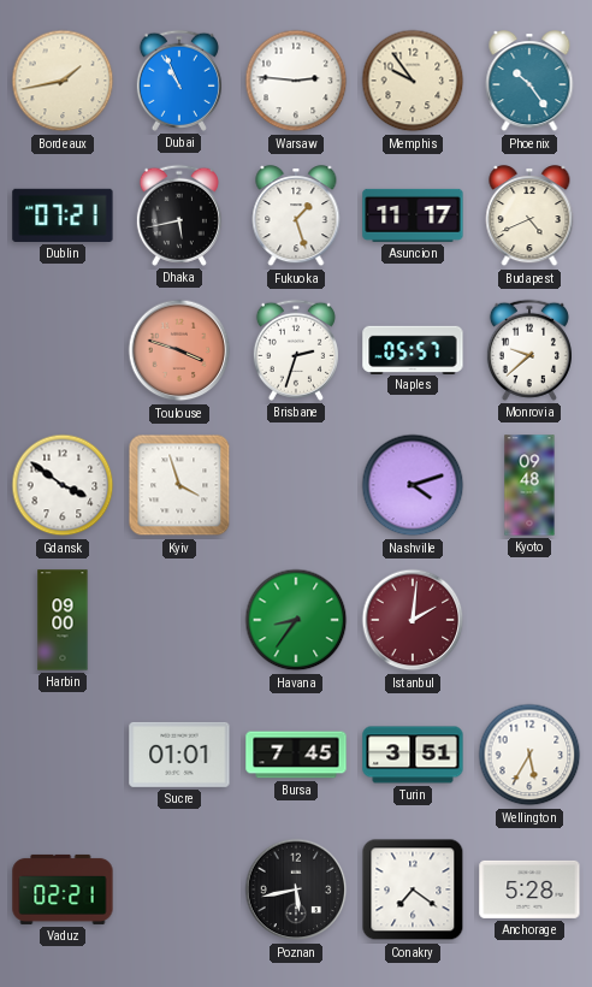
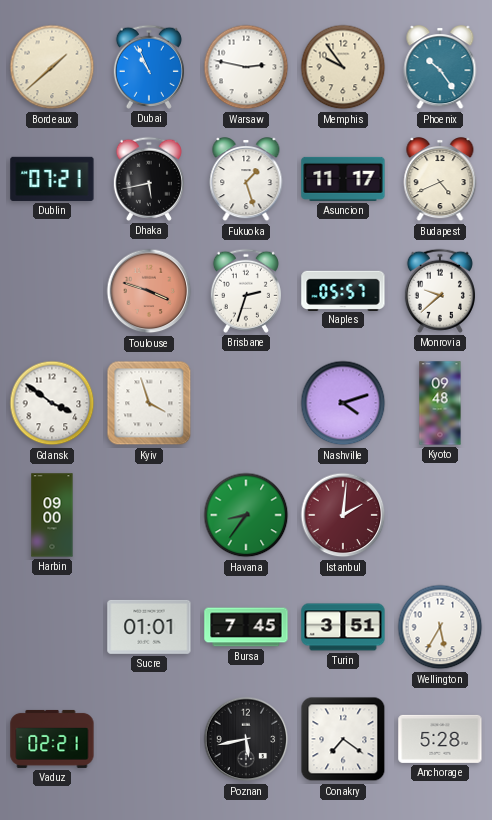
Bordeaux: 1:43 -> 1:38 (52, 67)
Warsaw: 2:46 -> 2:47 (246, 67)
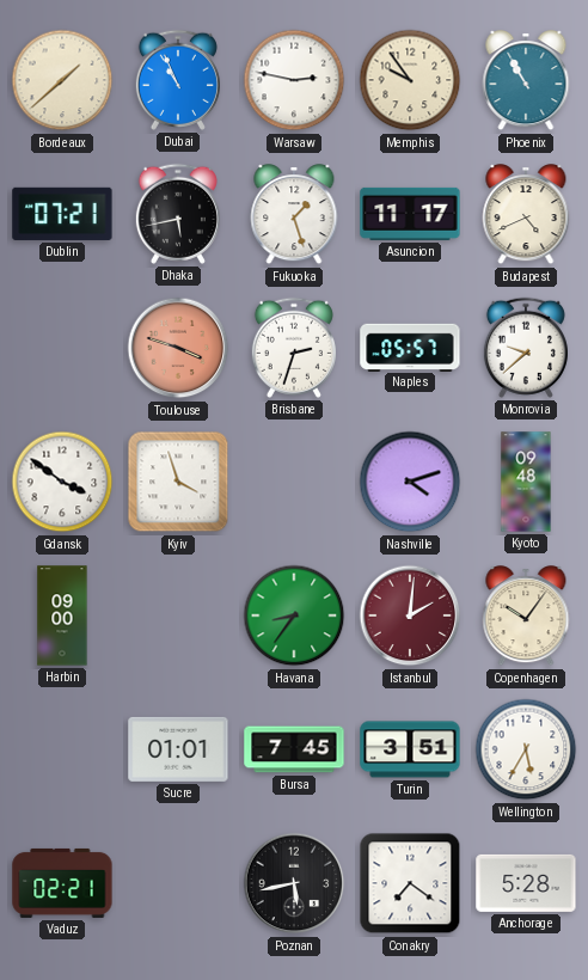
Phoenix: 10:24 -> 10:55 (526, 81)
Copenhagen: none -> 10:06 (526, 617)
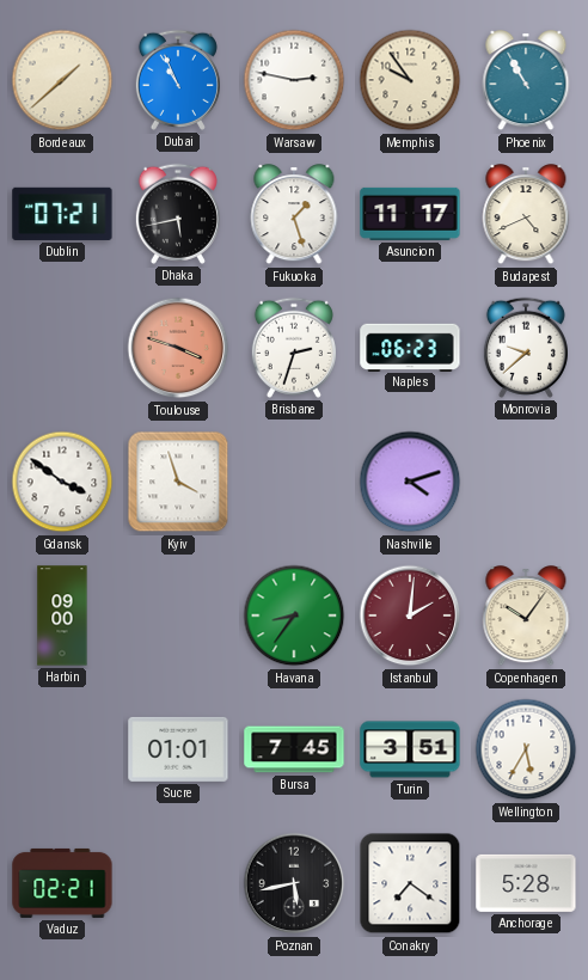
Naples: 05:57 -> 06:23 (410, 347)
Kyoto: 09:48 -> none (526, 482)
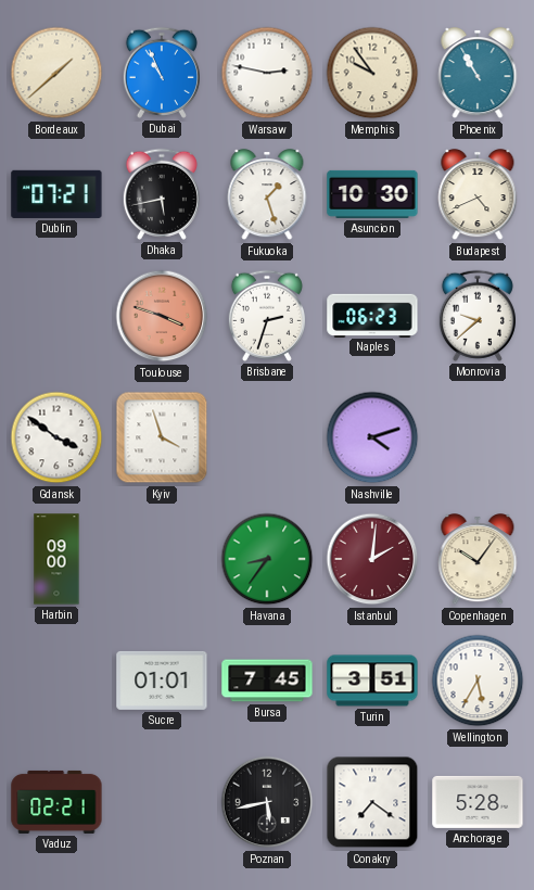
Asuncion: 11:17 -> 10:30 (372, 194)
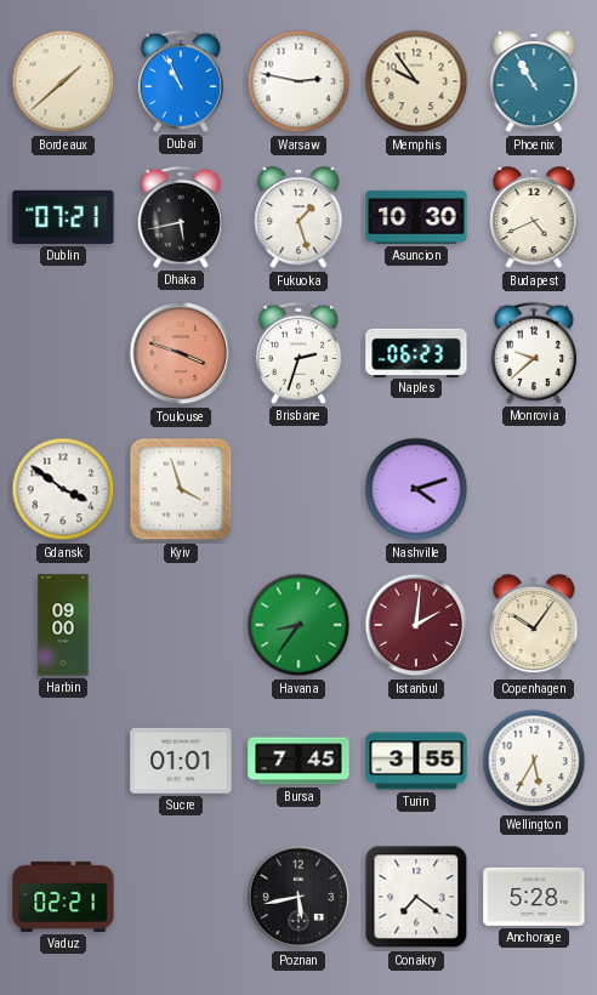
Turin: 3:51 -> 3:55 (416, 761)
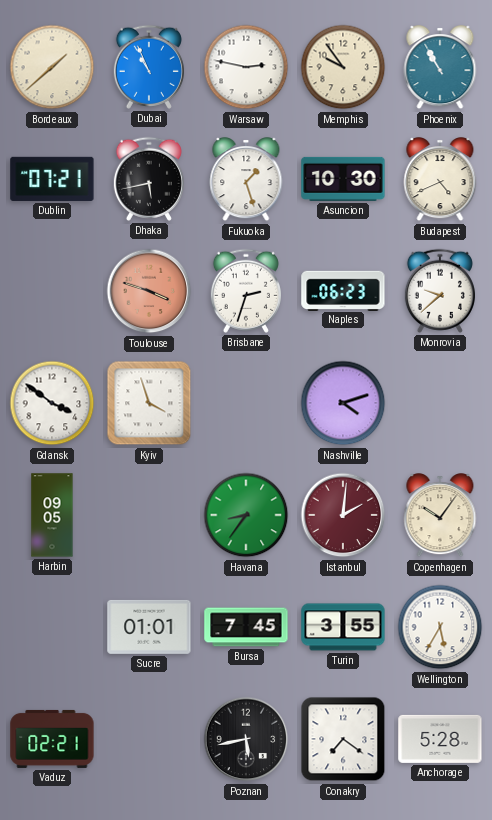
Harbin: 09:00 -> 09:05 (52, 515)
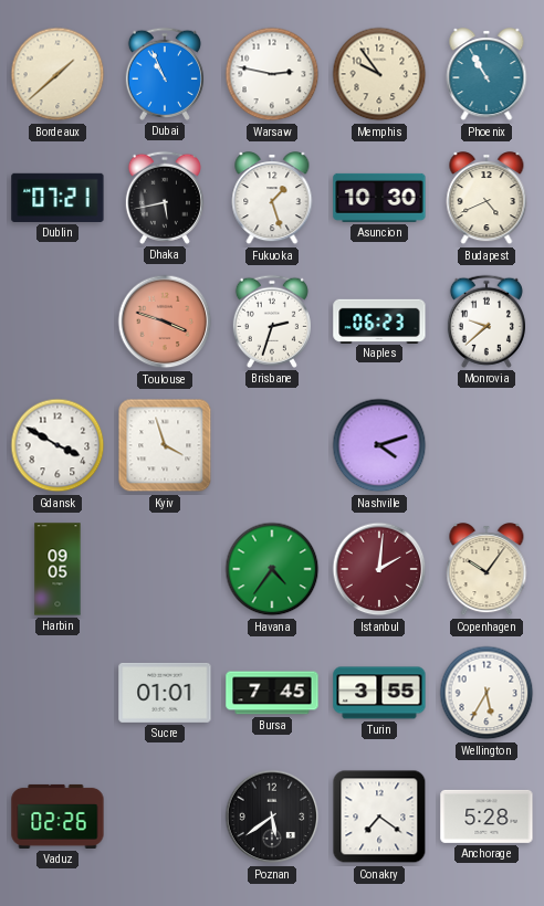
Gdansk: 3:51 -> 3:50 (57, 445)
Havana: 8:36 -> 4:36 (272, 569)
Vaduz: 02:21 -> 02:26 (57, 817)
Poznan: 5:43 -> 5:39 (272, 817)
